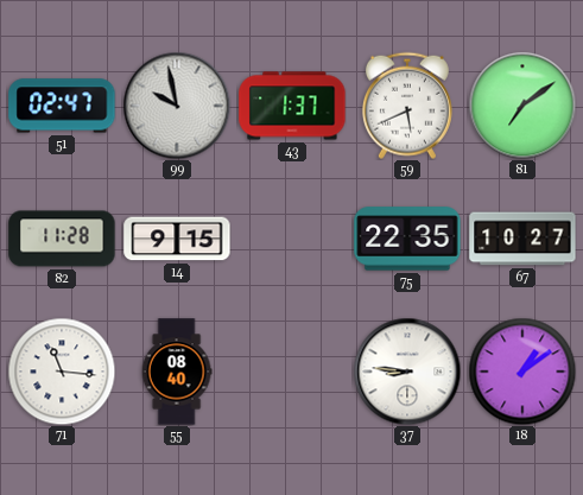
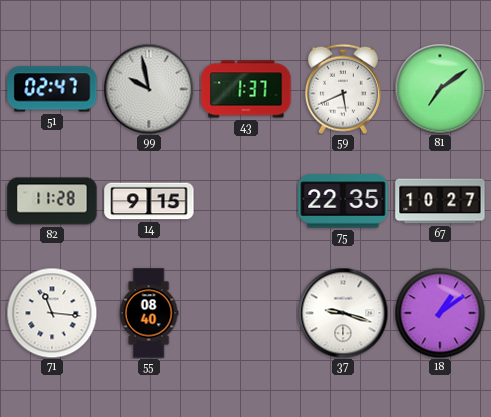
37: 8:46 -> 9:18 (343, 313)
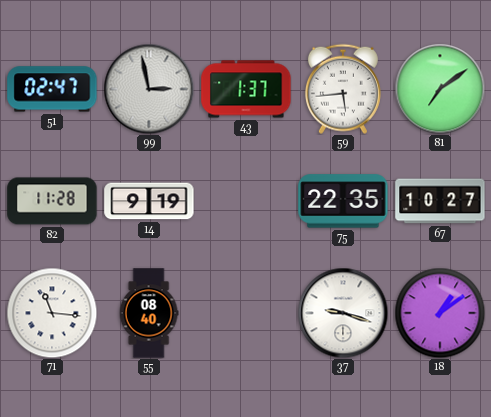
99: 9:58 -> 2:58 (149, 89)
59: 5:41 -> 5:44 (343, 89)
14: 9:15 -> 9:19 (149, 201)
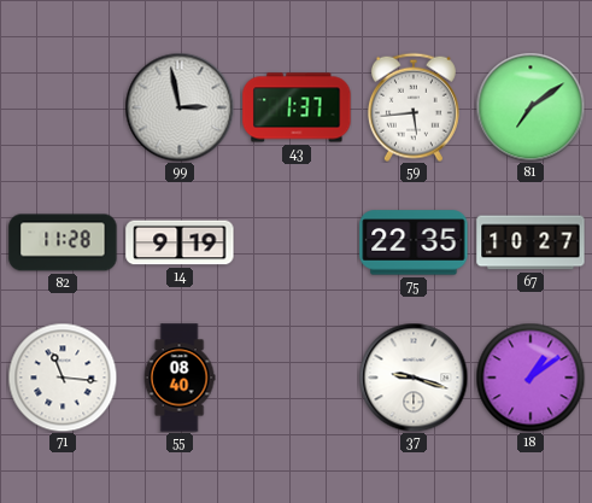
51: 02:47 -> none (52, 89)
